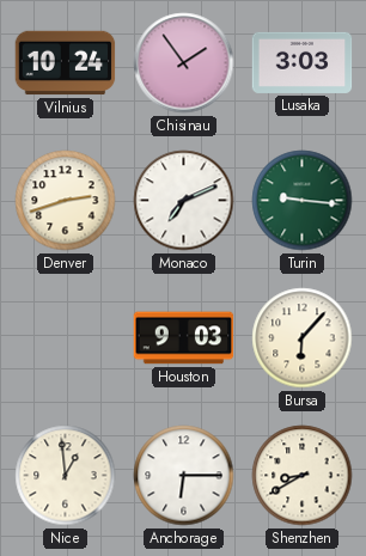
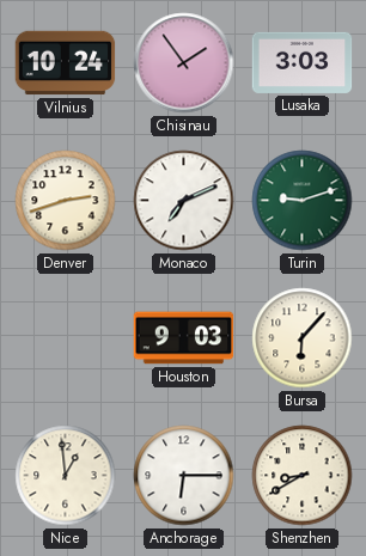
Turin: 9:16 -> 9:12 (303, 201)
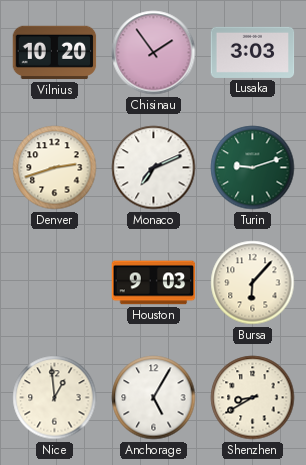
Vilnius: 10:24 -> 10:20 (55, 53)
Anchorage: 6:15 -> 5:05 (154, 398)
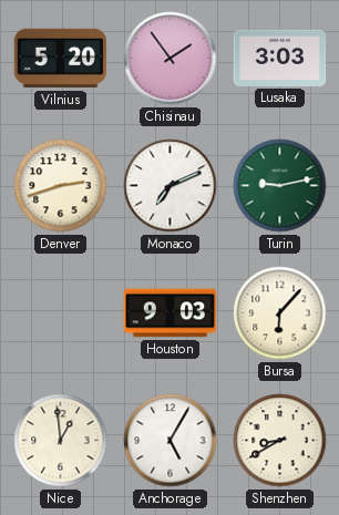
Vilnius: 10:20 -> 5:20 (61, 59)
Turin: 9:12 -> 9:13 (280, 186)
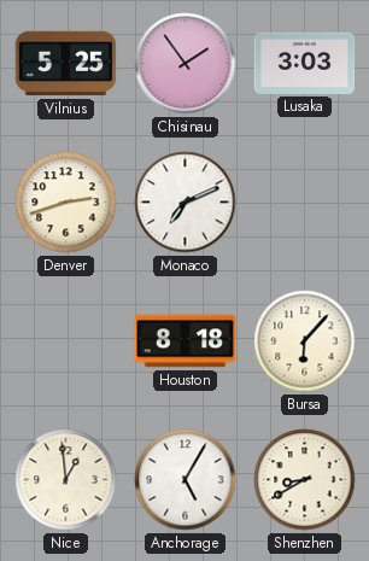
Vilnius: 5:20 -> 5:25 (66, 64)
Turin: 9:13 -> none (280, 186)
Houston: 9:03 -> 8:18 (186, 341)
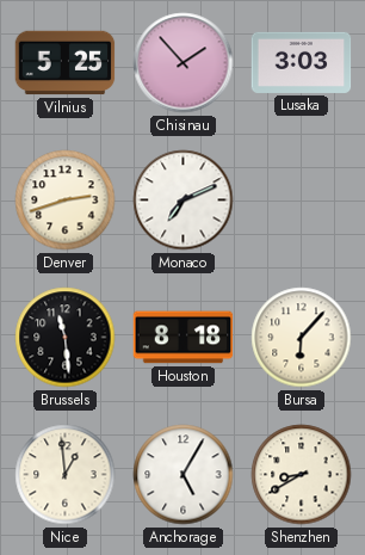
Chisinau: 1:54 -> 1:53 (184, 63)
Brussels: none -> 11:29 (66, 338)
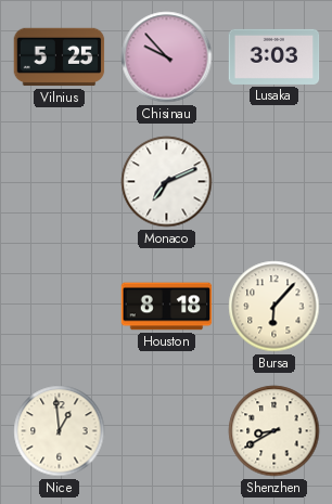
Chisinau: 1:53 -> 9:53 (167, 57)
Denver: 2:42 -> none (66, 201)
Brussels: 11:29 -> none (66, 338)
Anchorage: 5:05 -> none (184, 475)
